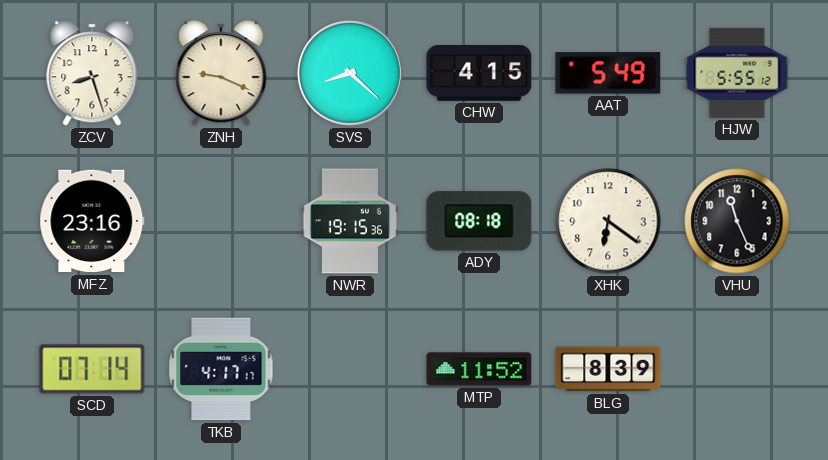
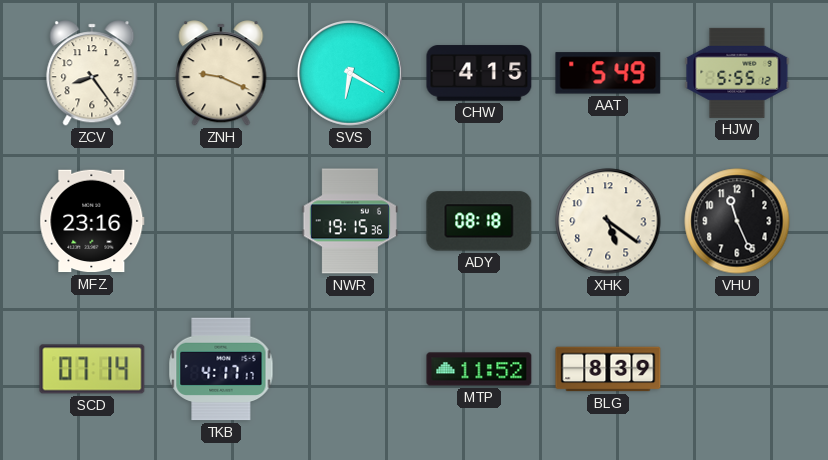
ZCV: 8:27 -> 8:24 (92, 73)
SVS: 8:22 -> 6:20 (351, 74)
XHK: 6:21 -> 5:21 (608, 221)
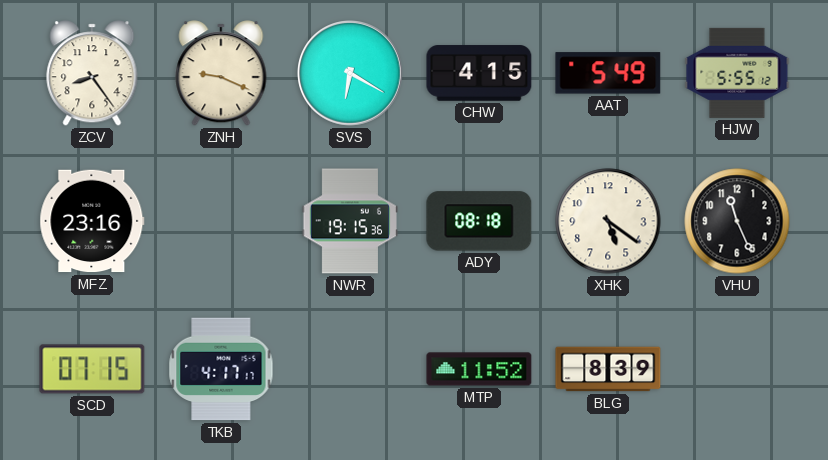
SCD: 07:14 -> 07:15 (92, 369)
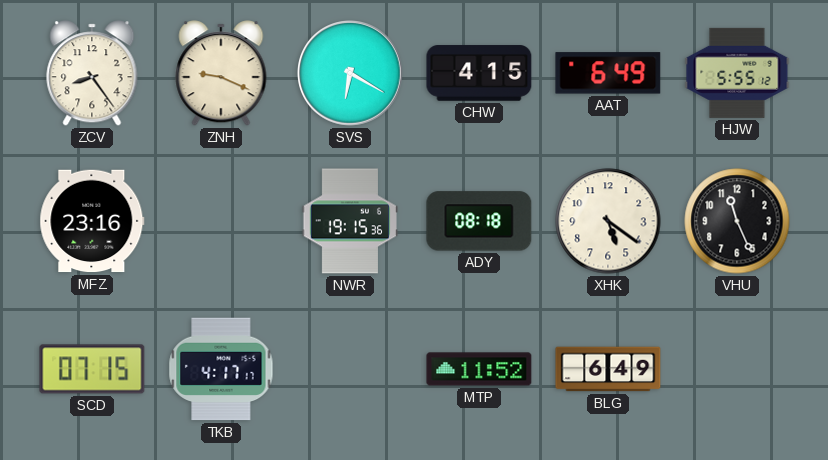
AAT: 5:49 -> 6:49 (608, 73)
BLG: 8:39 -> 6:49 (608, 369)
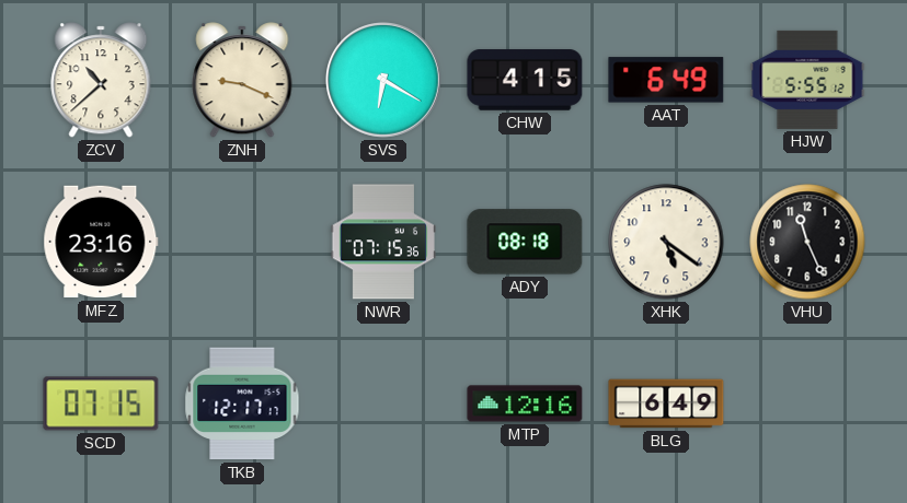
ZCV: 8:24 -> 10:38 (101, 80)
NWR: 19:15 -> 07:15 (382, 242)
TKB: 4:17 -> 12:17 (242, 403)
MTP: 11:52 -> 12:16 (525, 403)
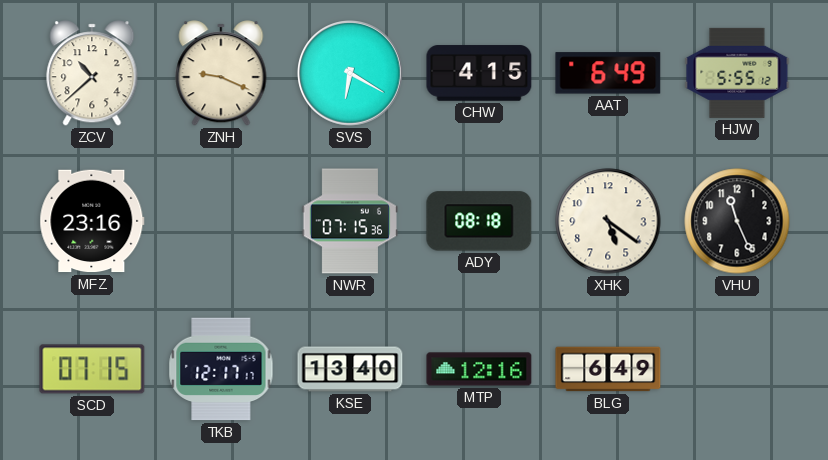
KSE: none -> 13:40 (350, 369)
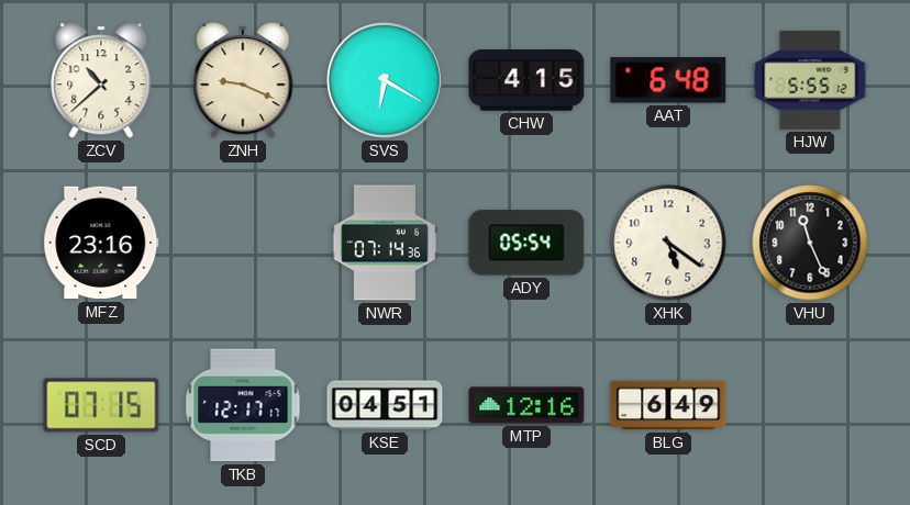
AAT: 6:49 -> 6:48 (668, 80)
NWR: 07:15 -> 07:14 (384, 243)
ADY: 08:18 -> 05:54 (526, 243)
KSE: 13:40 -> 04:51 (385, 405)
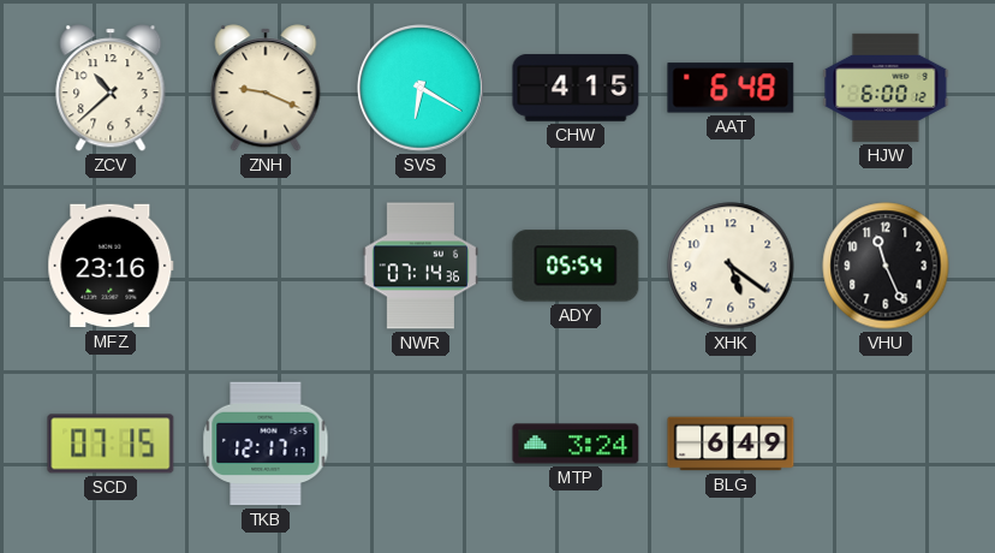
HJW: 5:55 -> 6:00 (886, 88)
KSE: 04:51 -> none (385, 405)
MTP: 12:16 -> 3:24 (576, 444)
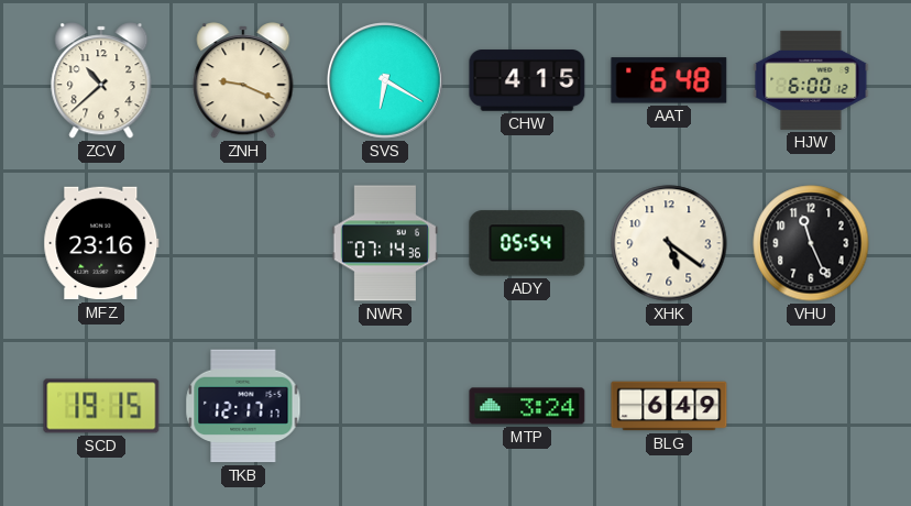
SCD: 07:15 -> 19:15 (101, 406)
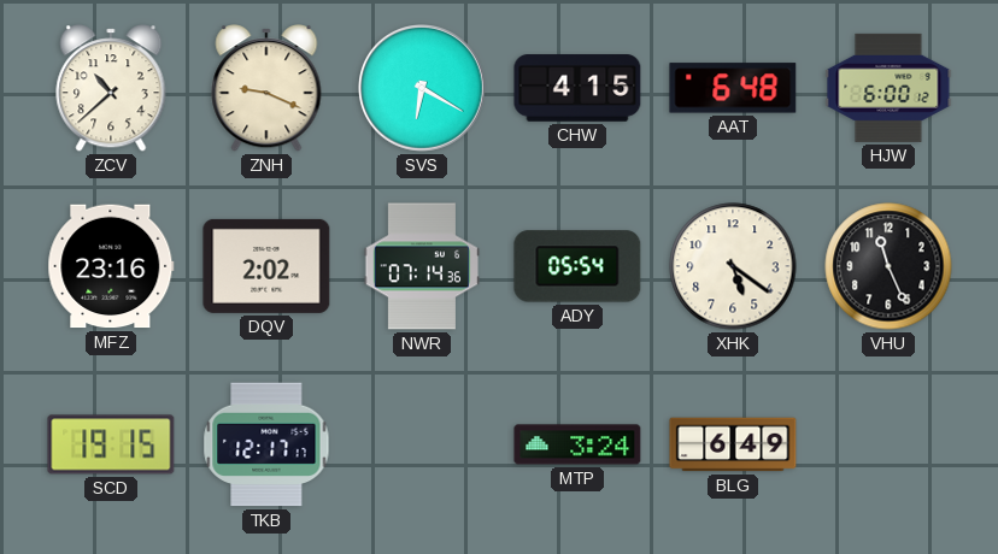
DQV: none -> 2:02 (266, 266)
